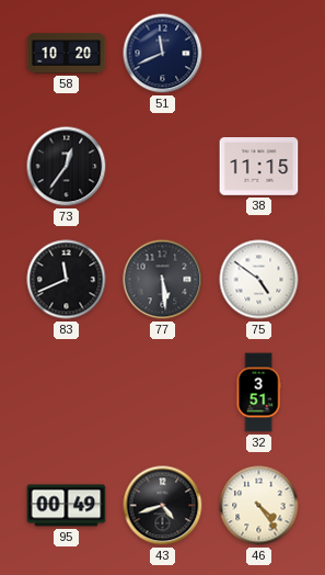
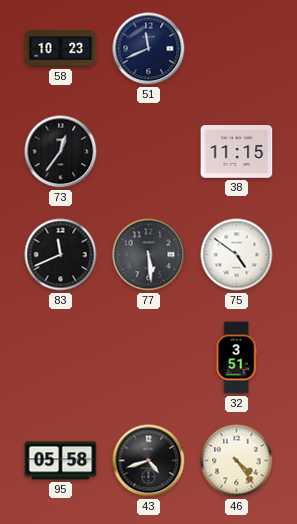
58: 10:20 -> 10:23 (61, 49)
95: 00:49 -> 05:58 (61, 461)
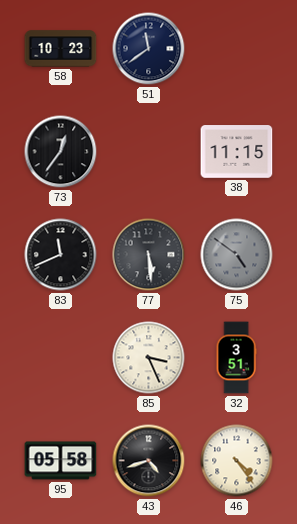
51: 11:41 -> 11:39 (149, 49)
75 dial: white -> grey (237, 255)
85: none -> 3:26 (149, 358)
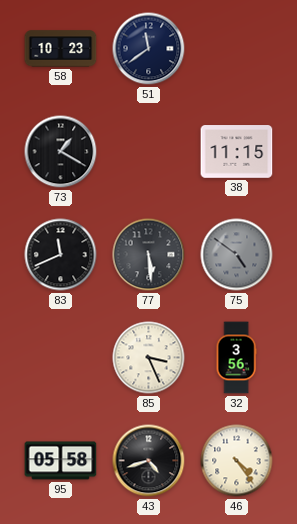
73: 12:36 -> 1:20 (61, 152)
32: 3:51 -> 3:56 (236, 358)
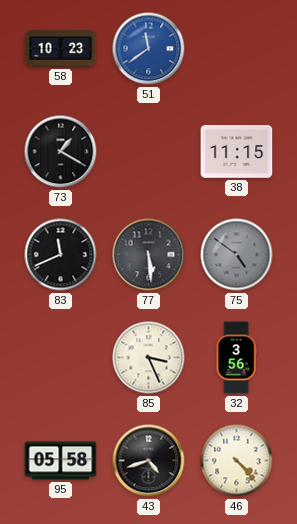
51 dial: navy -> blue (149, 49)
46: 4:24 -> 4:23 (237, 461)
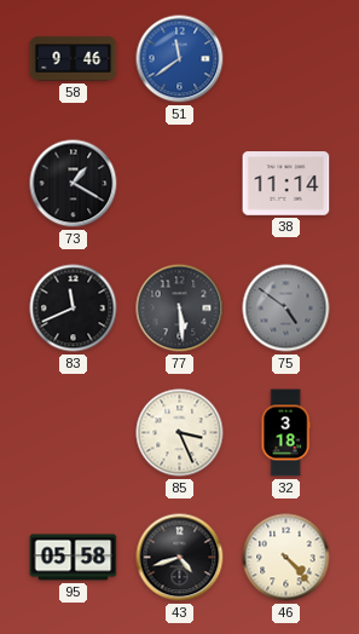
58: 10:23 -> 9:46 (74, 59)
38: 11:15 -> 11:14 (286, 184)
32: 3:56 -> 3:18 (285, 433)
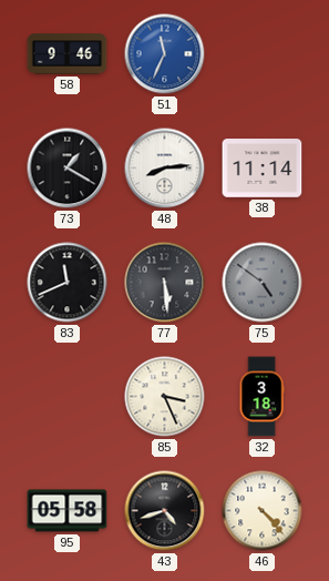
51: 11:39 -> 11:34 (165, 54)
48: none -> 8:14 (165, 169)
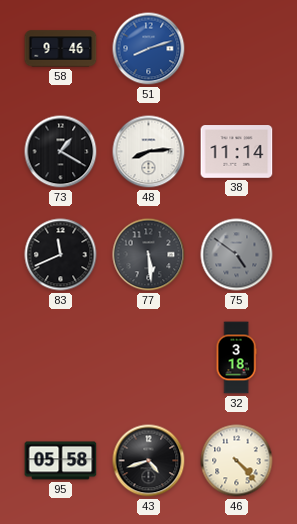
51: 11:34 -> 8:12 (149, 49)
85: 3:26 -> none (165, 397)
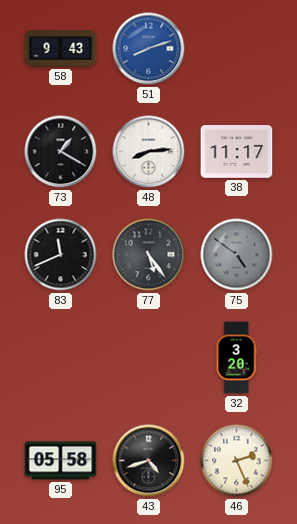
58: 9:46 -> 9:43 (61, 49)
38: 11:14 -> 11:17 (237, 152)
77: 5:29 -> 5:24 (149, 255)
32: 3:18 -> 3:20 (236, 358)
46: 4:23 -> 2:26 (237, 461)
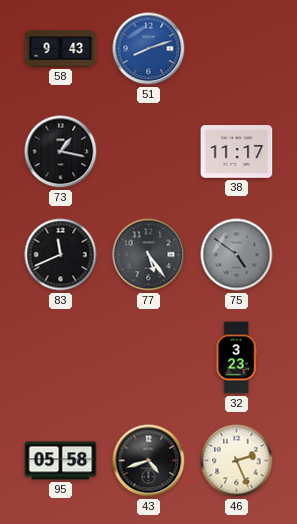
73: 1:20 -> 1:17 (61, 152)
48: 8:14 -> none (149, 152)
32: 3:20 -> 3:23 (236, 358)
